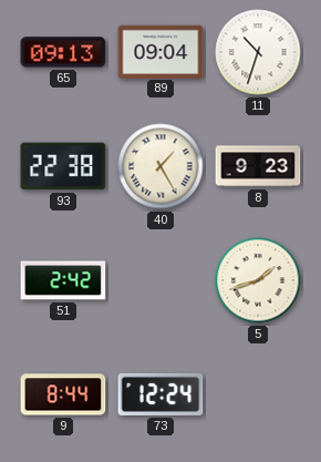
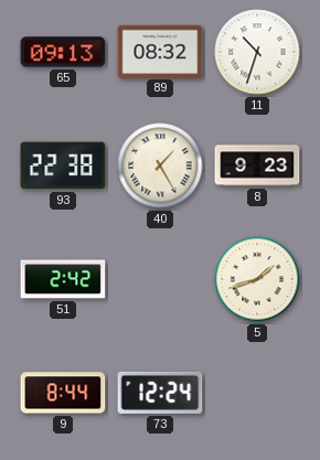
89: 09:04 -> 08:32 (160, 51)
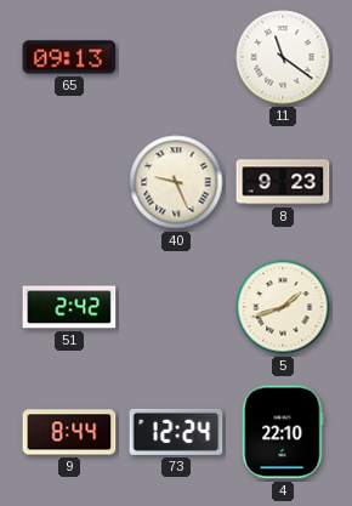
89: 08:32 -> none (160, 51)
11: 10:33 -> 11:21 (283, 57)
93: 22:38 -> none (63, 165)
40: 1:25 -> 9:26 (176, 182)
4: none -> 22:10 (283, 432)
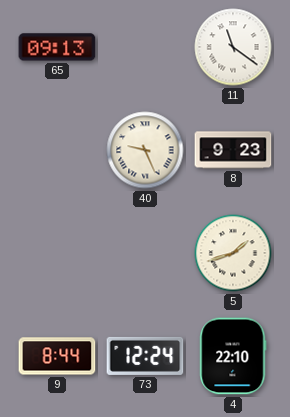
51: 2:42 -> none (69, 307)
